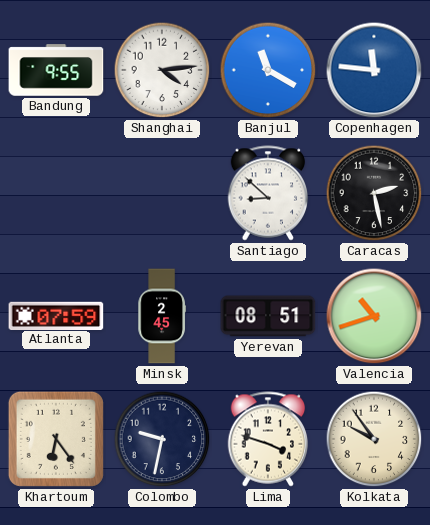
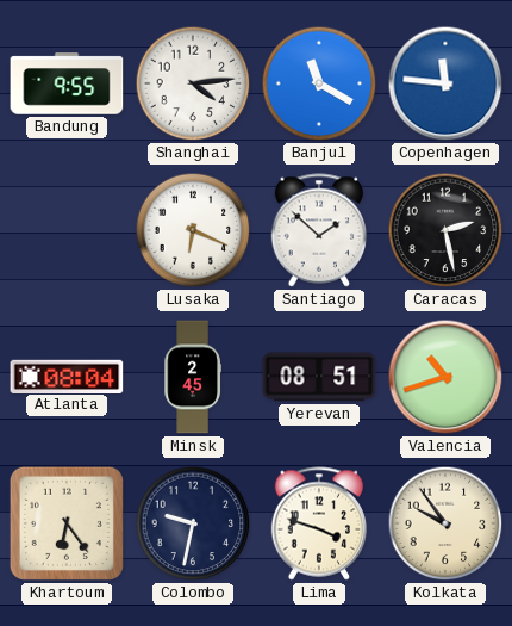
Lusaka: none -> 6:19 (193, 230)
Santiago: 8:52 -> 1:52 (319, 230)
Atlanta: 07:59 -> 08:04 (67, 376)
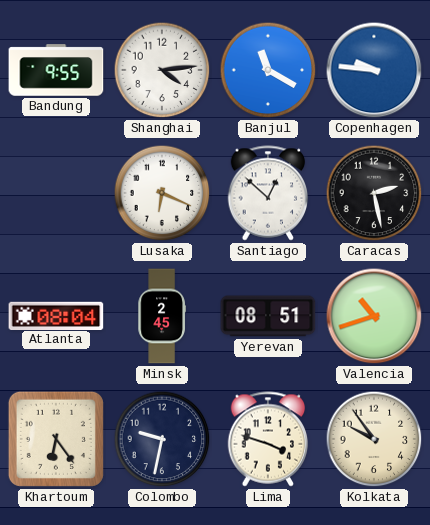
Copenhagen: 11:46 -> 9:46 (374, 70)
Santiago: 1:52 -> 12:52 (268, 193)
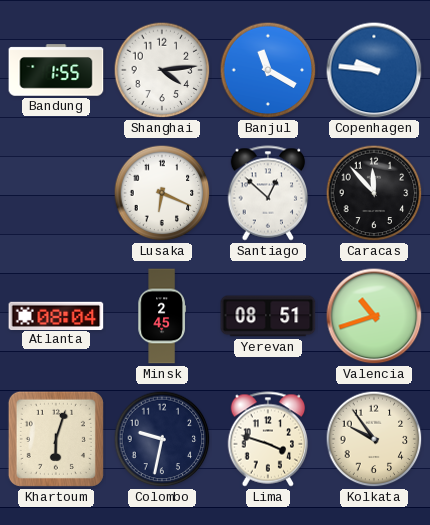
Bandung: 9:55 -> 1:55 (56, 70)
Caracas: 2:28 -> 11:53 (374, 193)
Khartoum: 6:24 -> 6:03 (56, 439)
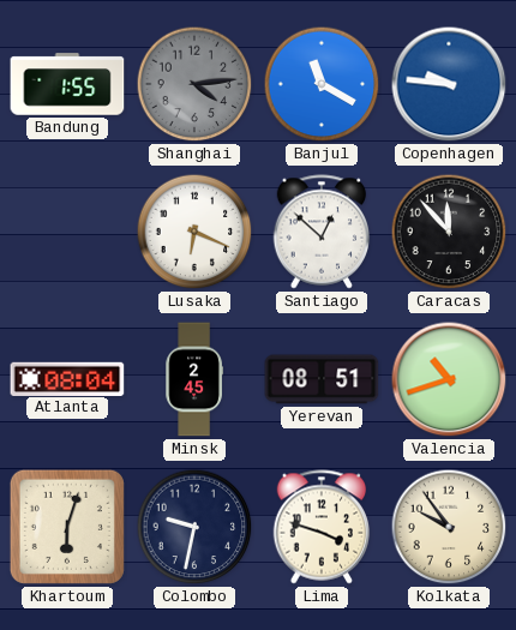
Shanghai dial: white -> grey (194, 84)
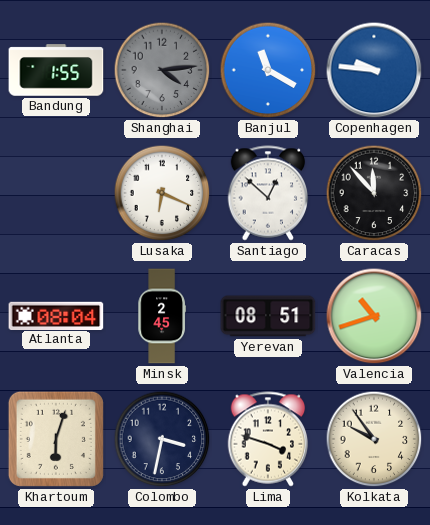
Colombo: 9:32 -> 3:32 (162, 439)
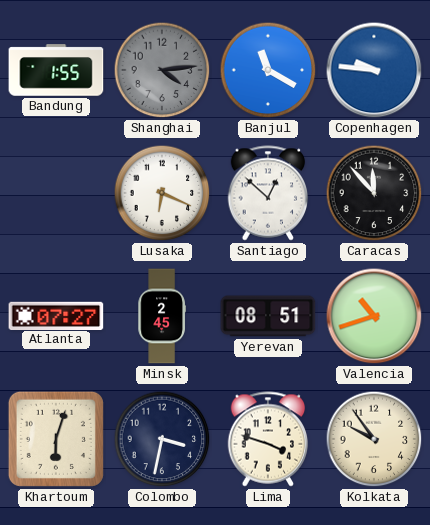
Atlanta: 08:04 -> 07:27 (56, 315)
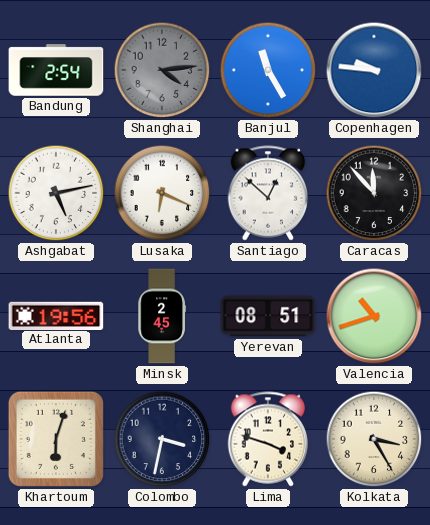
Bandung: 1:55 -> 2:54 (56, 70)
Banjul: 11:20 -> 11:25 (268, 70)
Ashgabat: none -> 5:13 (56, 193)
Atlanta: 07:27 -> 19:56 (56, 315)
Kolkata: 9:54 -> 3:25 (374, 439)
